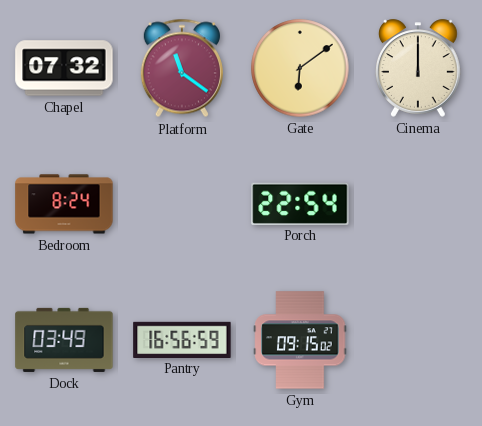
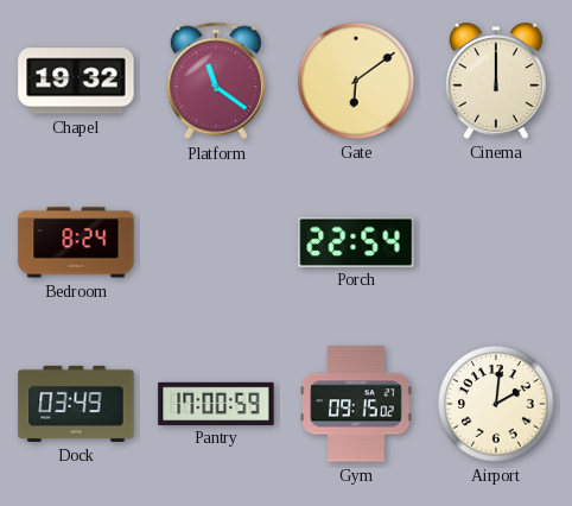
Chapel: 07:32 -> 19:32 (76, 81)
Pantry: 16:56 -> 17:00 (216, 403)
Airport: none -> 2:01 (496, 404)
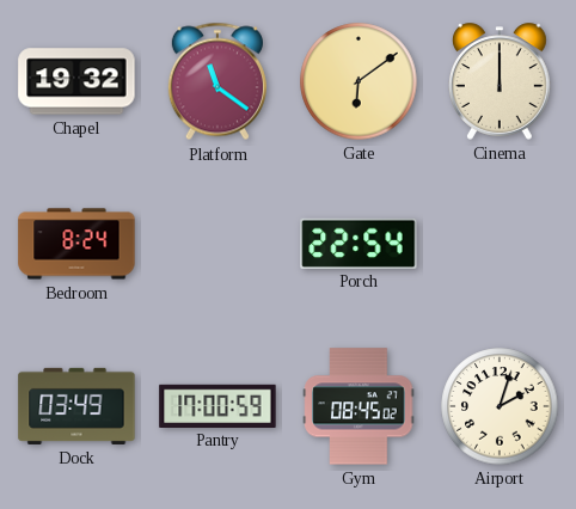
Gym: 09:15 -> 08:45 (359, 406)
Airport: 2:01 -> 2:03 (500, 406)
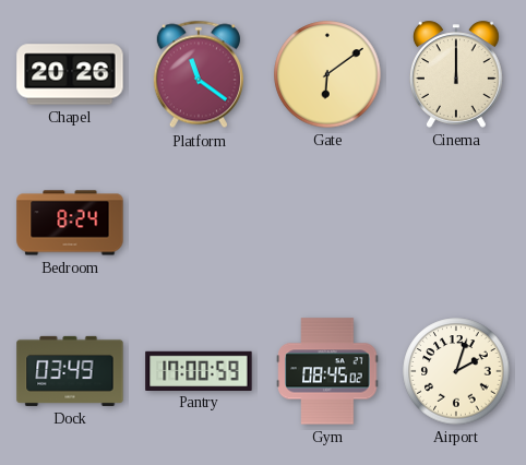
Chapel: 19:32 -> 20:26 (70, 74)
Porch: 22:54 -> none (359, 243)
